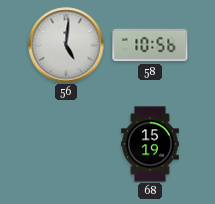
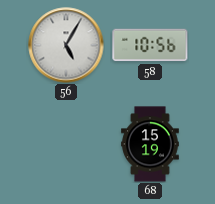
56: 5:01 -> 5:05 (66, 45)
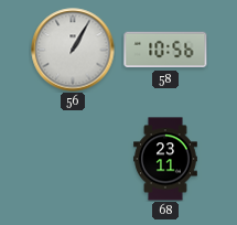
56: 5:05 -> 1:05 (73, 50)
68: 15:19 -> 23:11 (165, 159)
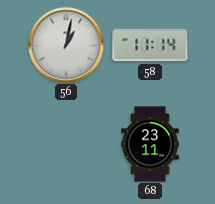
56: 1:05 -> 1:02 (66, 45)
58: 10:56 -> 11:14 (150, 45)
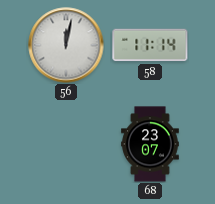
56: 1:02 -> 12:02 (66, 45)
68: 23:11 -> 23:07 (150, 144)
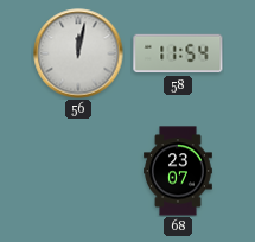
58: 11:14 -> 11:54 (178, 53)
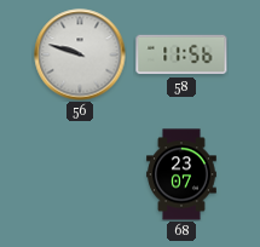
56: 12:02 -> 9:48 (80, 54)
58: 11:54 -> 11:56 (181, 54)
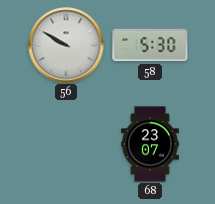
56: 9:48 -> 9:50 (66, 45)
58: 11:56 -> 5:30 (150, 45)
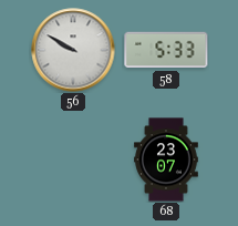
58: 5:30 -> 5:33 (166, 50)
